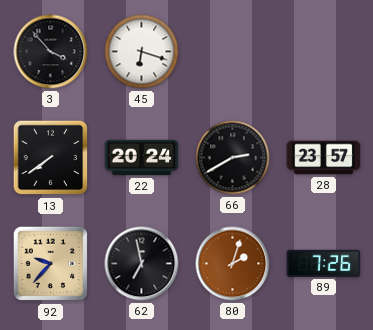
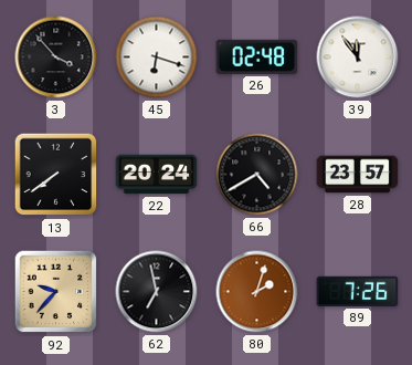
26: none -> 02:48 (257, 56)
39: none -> 11:54 (358, 58)
66: 2:40 -> 4:40 (257, 175)
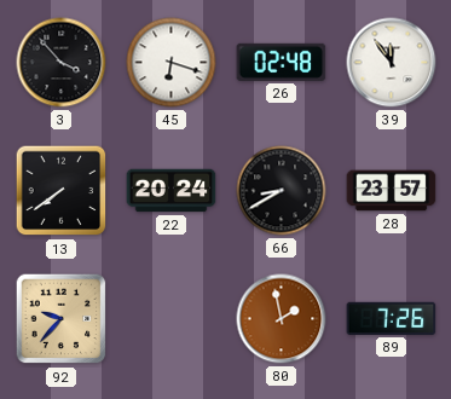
66: 4:40 -> 8:40 (282, 191)
62: 6:58 -> none (157, 292)
80: 2:03 -> 1:58 (282, 319)
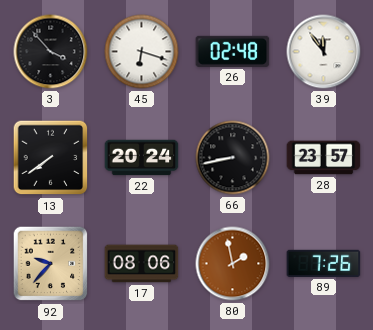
66: 8:40 -> 8:43 (233, 158)
17: none -> 08:06 (142, 264)
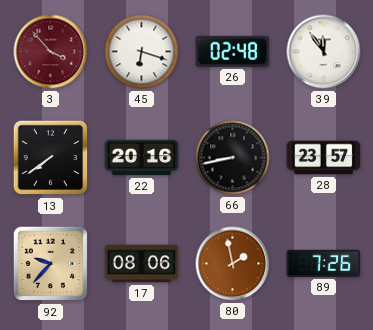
3 dial: black -> burgundy (51, 52)
22: 20:24 -> 20:16 (142, 158)
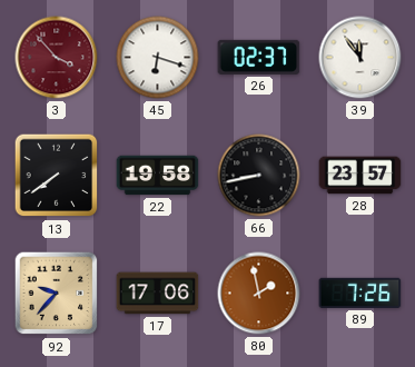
26: 02:48 -> 02:37 (259, 57)
22: 20:16 -> 19:58 (158, 176)
17: 08:06 -> 17:06 (158, 294)
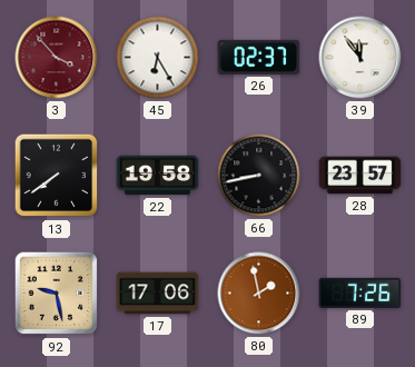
45: 6:18 -> 6:25 (158, 58)
92: 9:37 -> 9:28 (57, 294)
